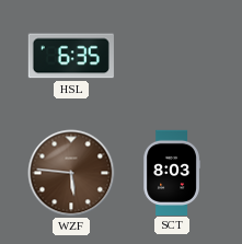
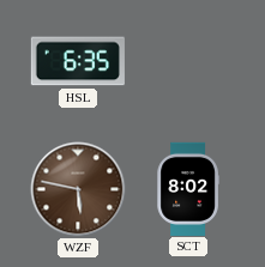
WZF: 5:46 -> 5:47 (78, 189)
SCT: 8:03 -> 8:02 (188, 188)
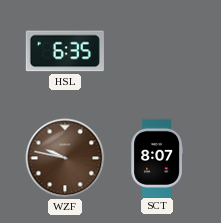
WZF: 5:47 -> 9:47 (65, 158)
SCT: 8:02 -> 8:07 (157, 157)
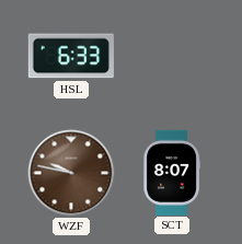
HSL: 6:35 -> 6:33 (71, 56)
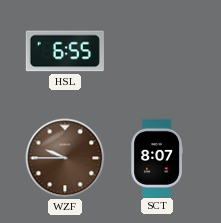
HSL: 6:33 -> 6:55 (65, 51)
WZF: 9:47 -> 9:45 (65, 158)
